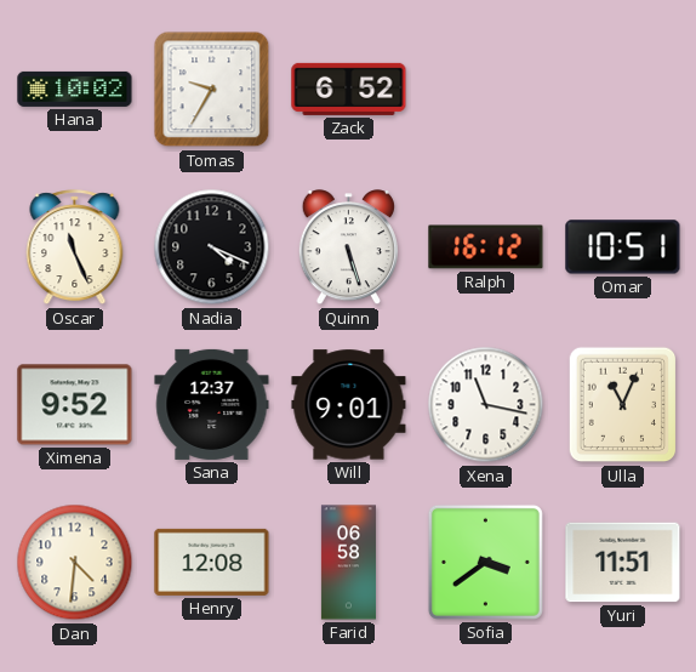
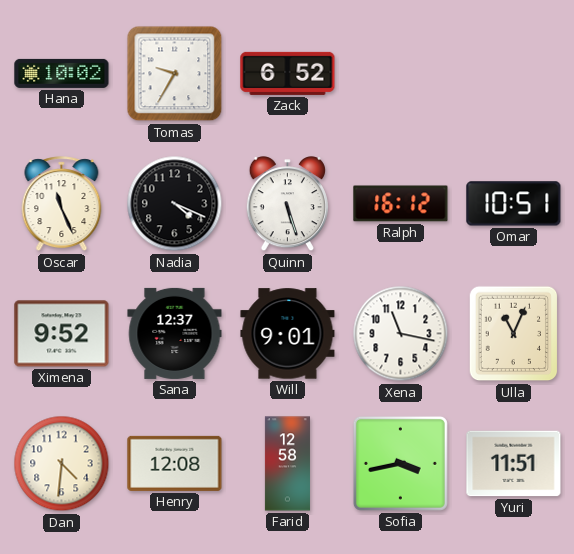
Farid: 06:58 -> 12:58 (287, 464)
Sofia: 3:39 -> 3:43 (400, 463)
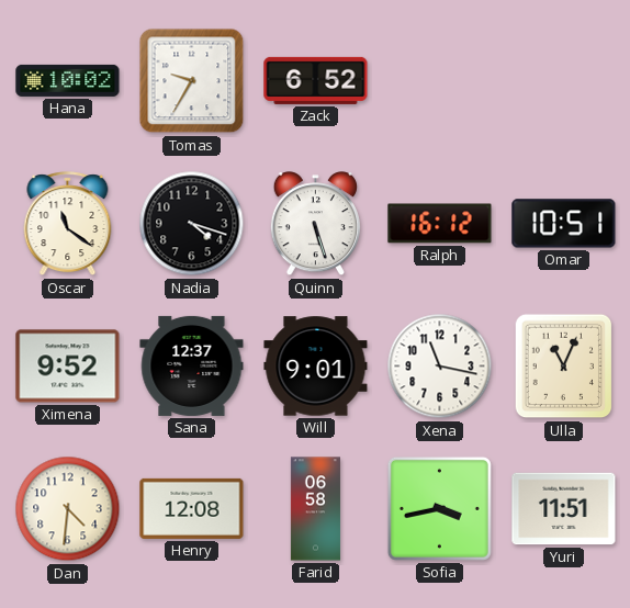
Oscar: 11:26 -> 11:21 (68, 224)
Nadia: 4:19 -> 4:18 (192, 224)
Farid: 12:58 -> 06:58 (315, 509)
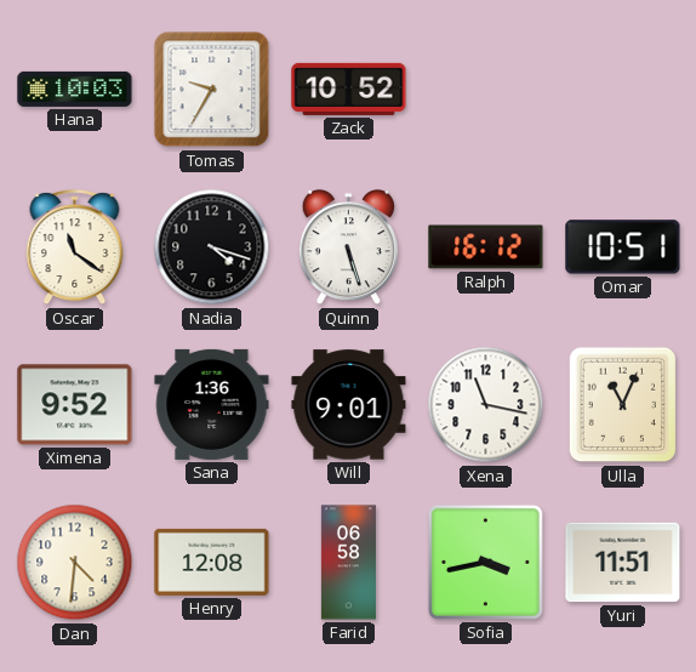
Hana: 10:02 -> 10:03 (75, 89)
Zack: 6:52 -> 10:52 (349, 89)
Sana: 12:37 -> 1:36 (212, 404)
